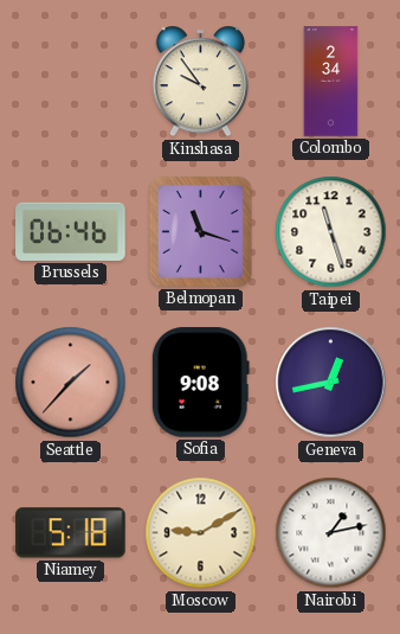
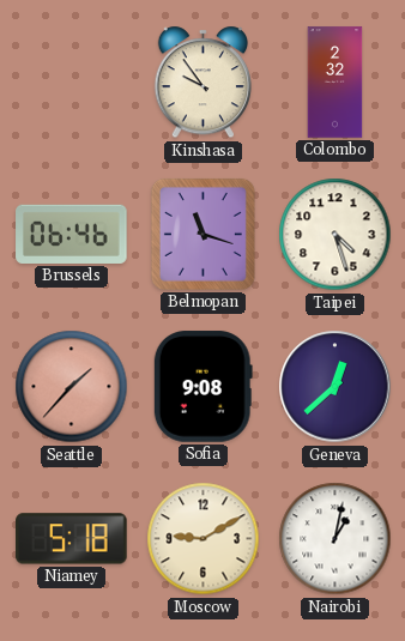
Colombo: 2:34 -> 2:32 (336, 83)
Taipei: 11:27 -> 4:27 (336, 235)
Geneva: 12:43 -> 12:38 (336, 387)
Nairobi: 1:13 -> 1:02 (336, 539)
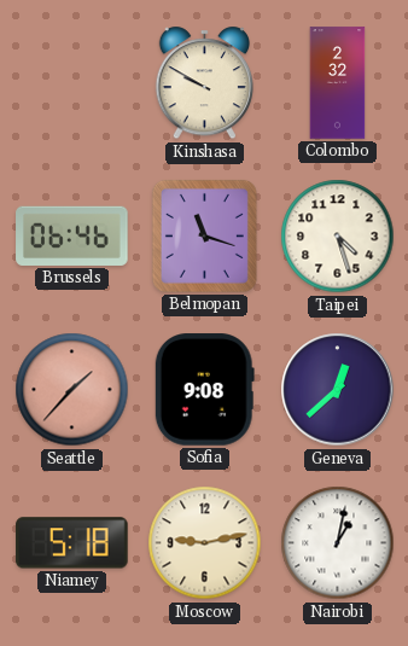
Kinshasa: 9:54 -> 9:50 (204, 83)
Moscow: 9:10 -> 9:13 (205, 543)
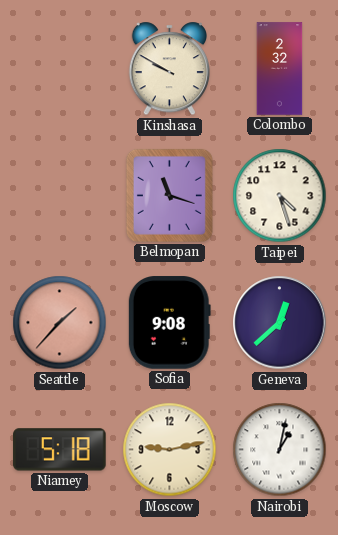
Brussels: 06:46 -> none (72, 235)
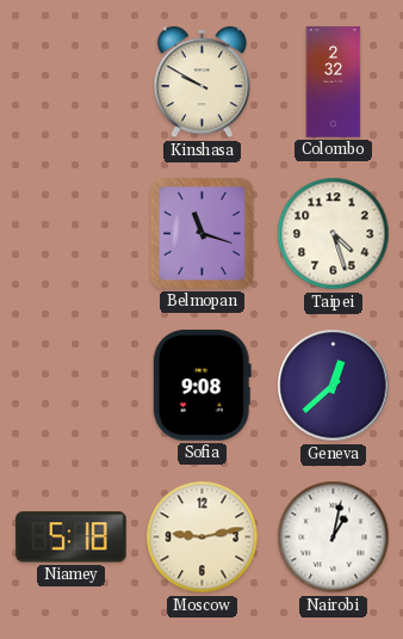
Seattle: 1:37 -> none (60, 323)
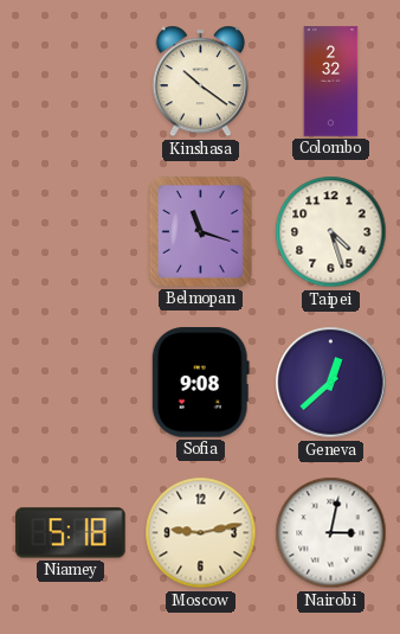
Kinshasa: 9:50 -> 10:21 (200, 82)
Nairobi: 1:02 -> 3:02 (331, 533)
